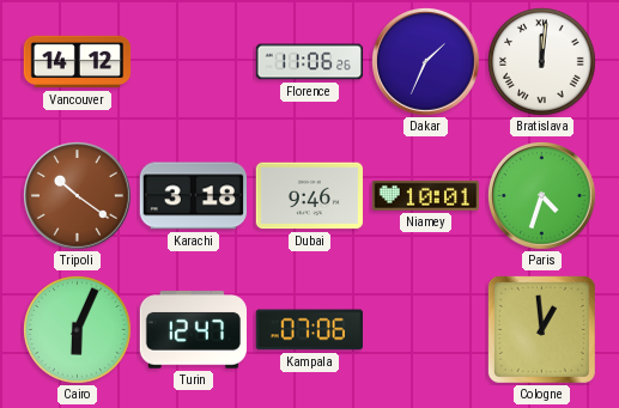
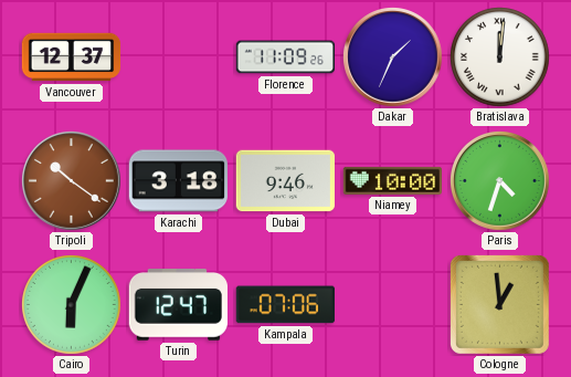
Vancouver: 14:12 -> 12:37 (72, 57)
Florence: 11:06 -> 11:09 (286, 57)
Niamey: 10:01 -> 10:00 (392, 180)
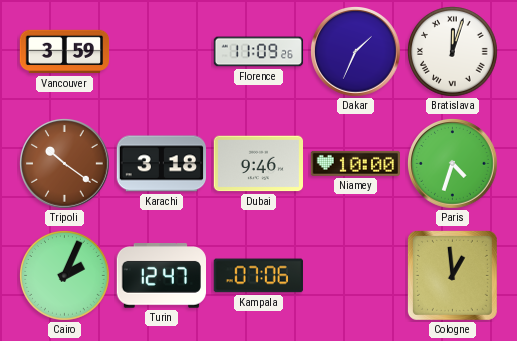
Vancouver: 12:37 -> 3:59 (65, 52)
Bratislava: 12:01 -> 12:03 (453, 52)
Cairo: 6:04 -> 2:04 (65, 276)
